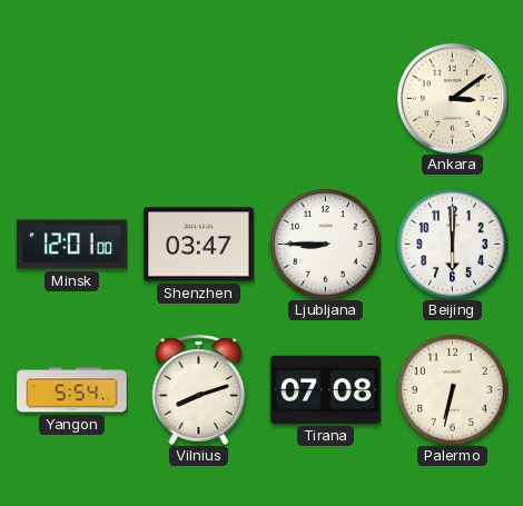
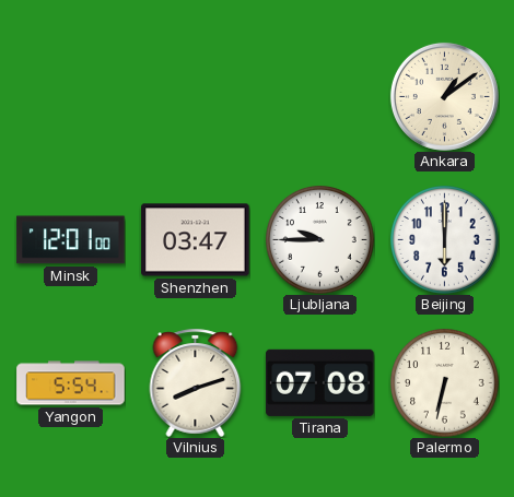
Ankara: 3:09 -> 1:09 (444, 96)
Ljubljana: 8:45 -> 9:45 (320, 240)
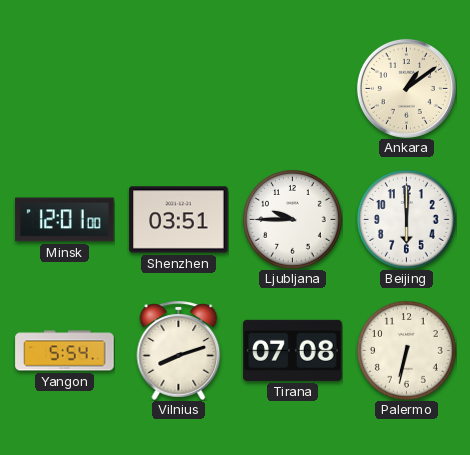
Shenzhen: 03:47 -> 03:51 (179, 220)
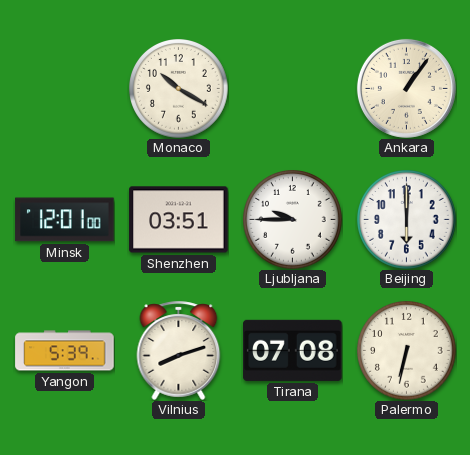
Monaco: none -> 10:20 (179, 89)
Ankara: 1:09 -> 1:06 (406, 88)
Yangon: 5:54 -> 5:39 (65, 351)
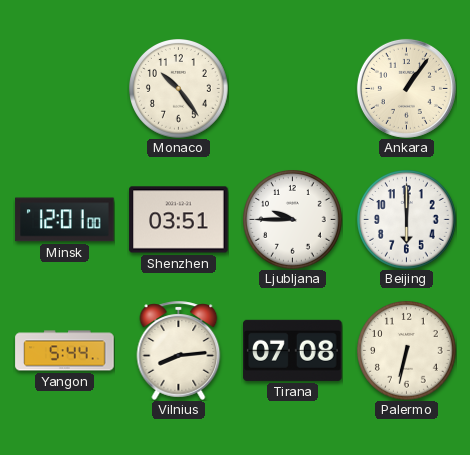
Monaco: 10:20 -> 10:24 (179, 89)
Yangon: 5:39 -> 5:44 (65, 351)
Vilnius: 8:12 -> 8:14 (179, 350)
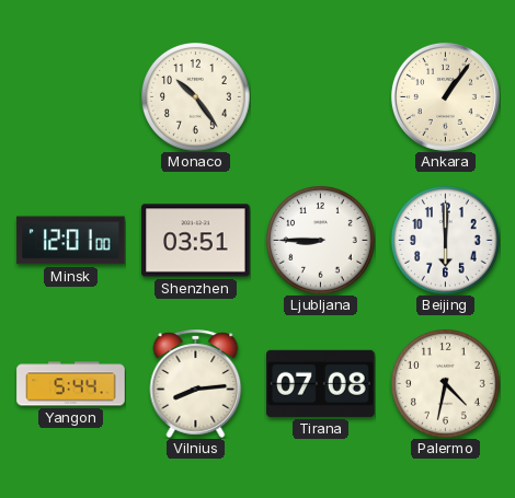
Ljubljana: 9:45 -> 8:45 (321, 241)
Palermo: 6:32 -> 4:32 (446, 384)
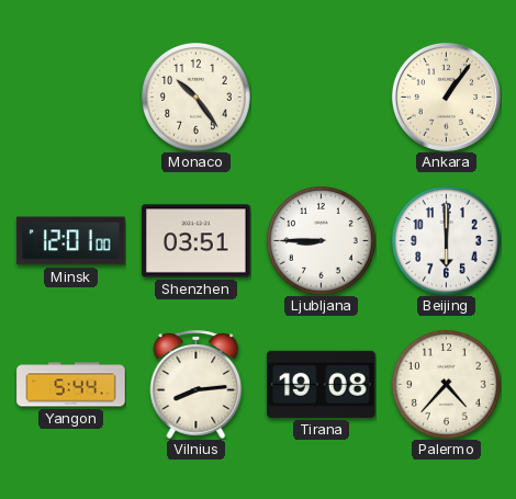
Tirana: 07:08 -> 19:08 (322, 384)
Palermo: 4:32 -> 4:37 (447, 385)
